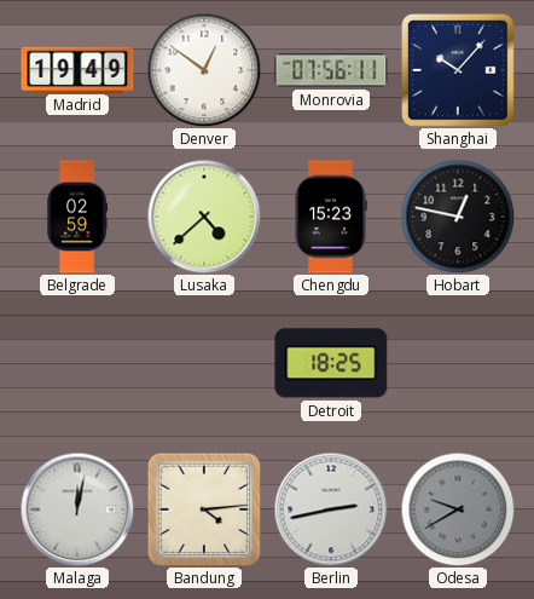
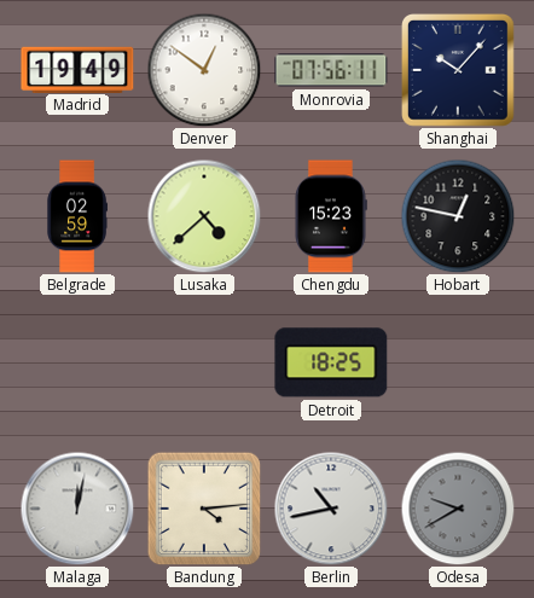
Berlin: 2:43 -> 10:43 (331, 509)
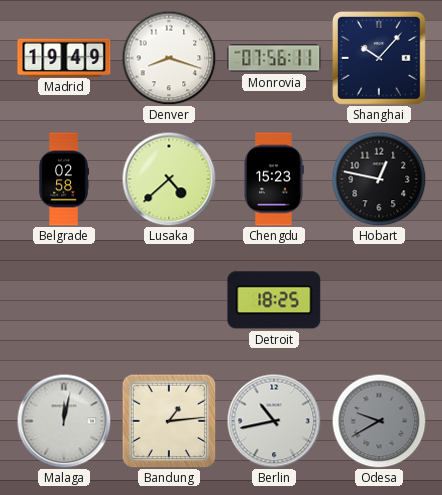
Denver: 12:51 -> 8:18 (169, 58)
Belgrade: 02:59 -> 02:58 (64, 179)
Bandung: 4:14 -> 1:14 (169, 421)
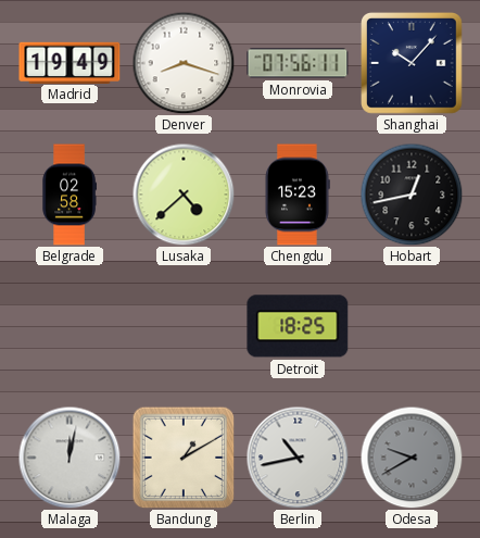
Hobart: 12:47 -> 12:43 (412, 195)
Bandung: 1:14 -> 1:10 (184, 458)
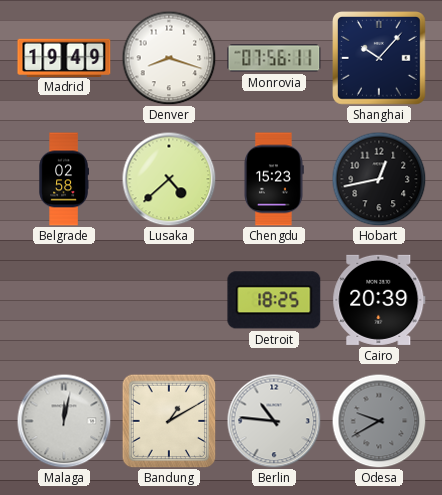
Cairo: none -> 20:39 (379, 300)
Berlin: 10:43 -> 10:46 (274, 421)
